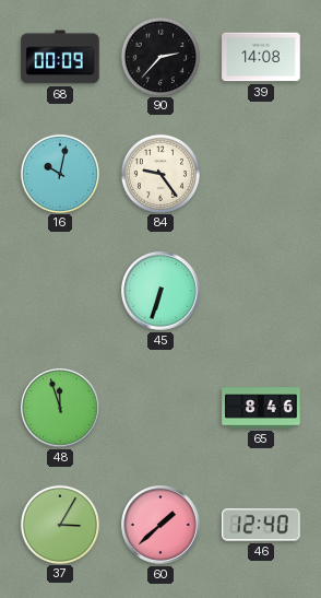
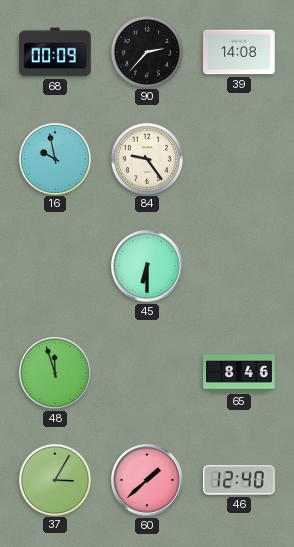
16: 10:02 -> 9:58 (54, 158)
45: 6:33 -> 6:30 (147, 266)
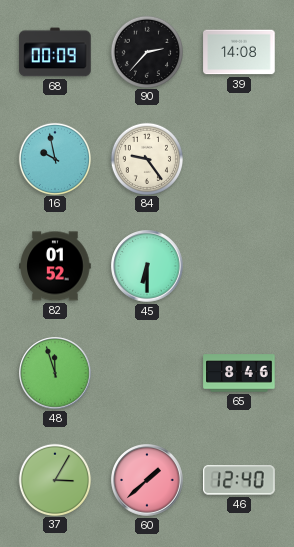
82: none -> 01:52 (55, 266)
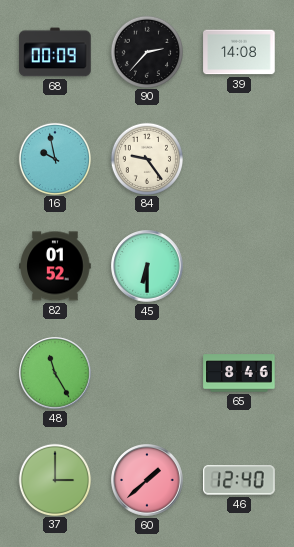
48: 11:57 -> 11:25 (55, 373)
37: 3:05 -> 3:00 (54, 479)
